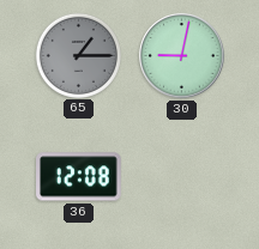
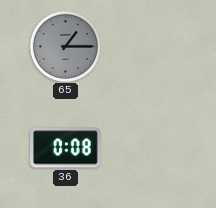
30: 9:02 -> none (182, 56)
36: 12:08 -> 0:08 (66, 148)
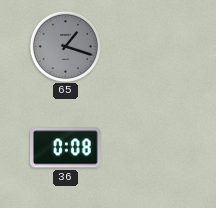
65: 1:15 -> 1:18 (65, 46)
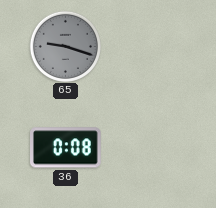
65: 1:18 -> 9:18 (65, 46)
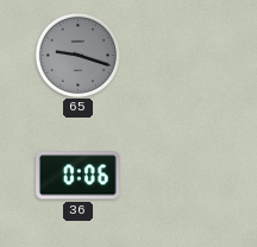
36: 0:08 -> 0:06 (79, 176)
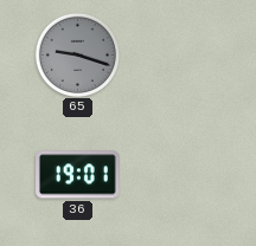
36: 0:06 -> 19:01 (78, 175)
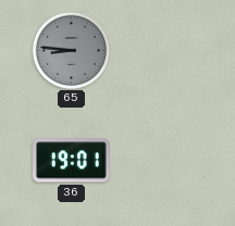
65: 9:18 -> 8:46 (71, 50)
